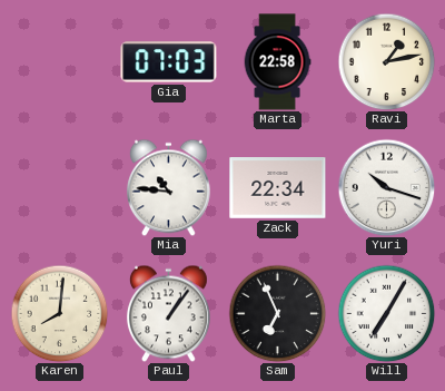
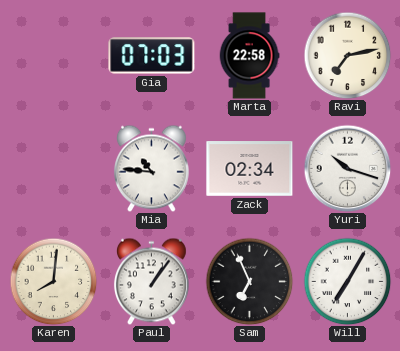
Ravi: 1:13 -> 7:13 (347, 55)
Zack: 22:34 -> 02:34 (250, 169)
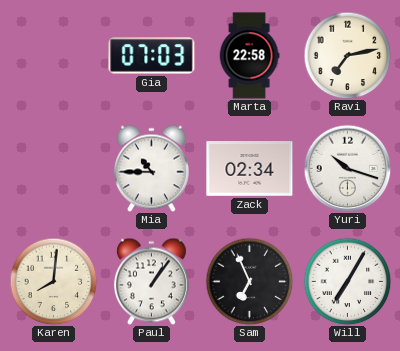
Mia: 10:46 -> 10:45 (151, 168)
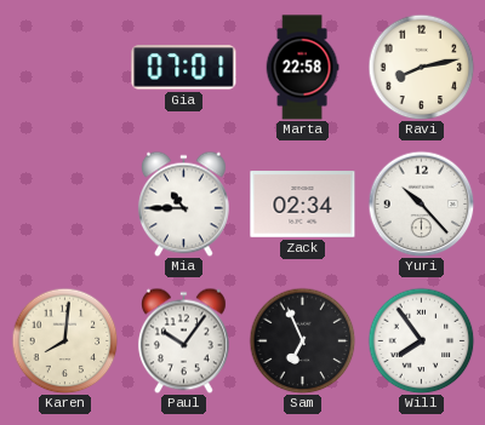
Gia: 07:03 -> 07:01 (184, 68)
Ravi: 7:13 -> 8:13 (421, 67)
Yuri: 10:18 -> 10:23 (421, 203)
Paul: 1:06 -> 10:06 (183, 340)
Will: 7:05 -> 7:54 (421, 340)
